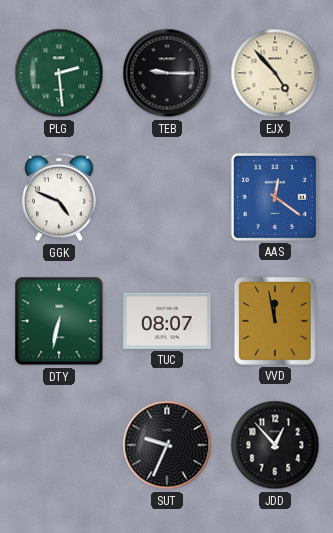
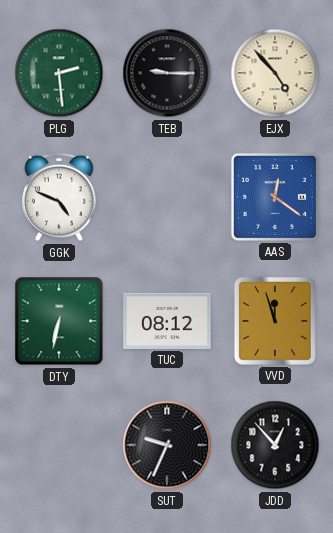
TUC: 08:07 -> 08:12 (167, 321)
VVD: 11:58 -> 11:57 (275, 321)
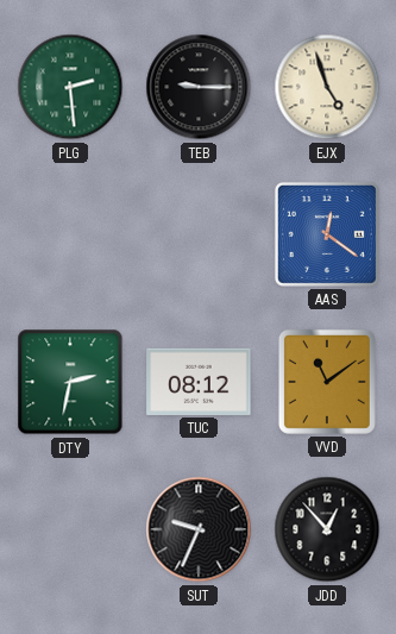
EJX: 4:53 -> 4:57 (327, 87)
GGK: 4:49 -> none (59, 197)
DTY: 6:32 -> 2:32 (70, 382)
VVD: 11:57 -> 11:09 (327, 382)
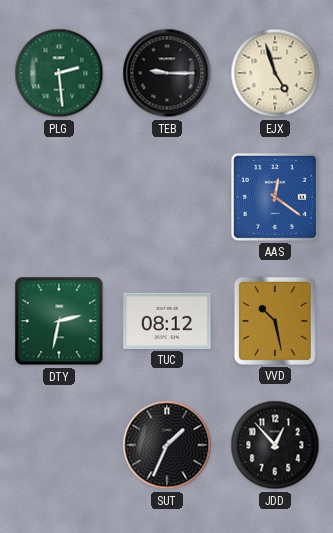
VVD: 11:09 -> 10:28 (275, 321)
SUT: 9:34 -> 1:34 (167, 445)
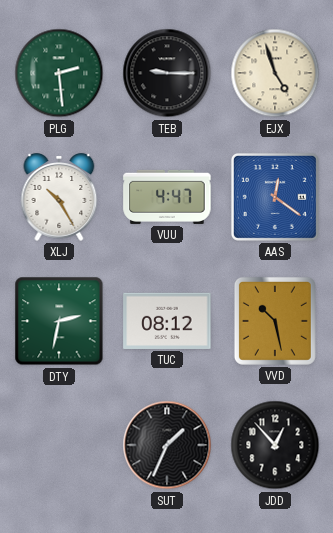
XLJ: none -> 10:25 (59, 197)
VUU: none -> 4:47 (167, 197)
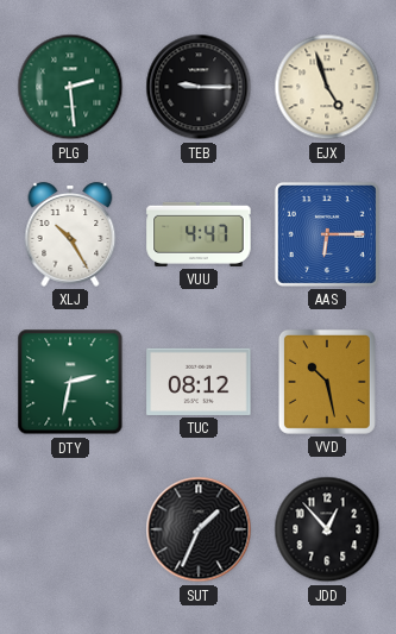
AAS: 12:21 -> 6:15 (327, 234)
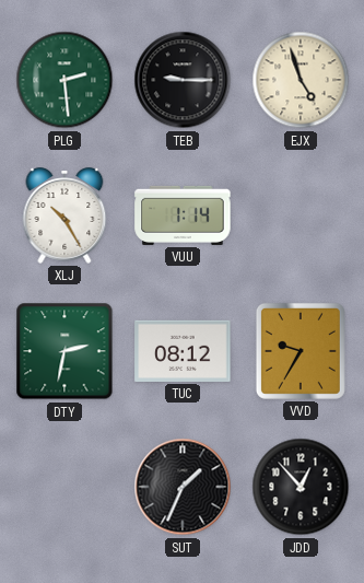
VUU: 4:47 -> 1:14 (183, 215)
AAS: 6:15 -> none (327, 234)
VVD: 10:28 -> 9:35 (301, 351)
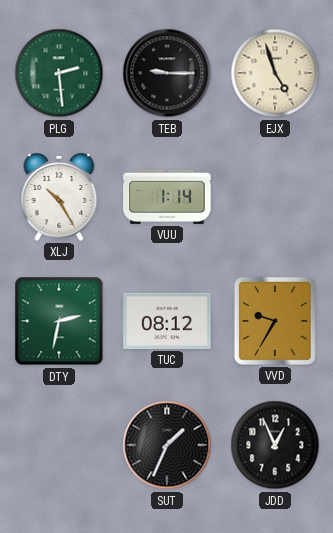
JDD: 12:53 -> 12:56 (275, 445)
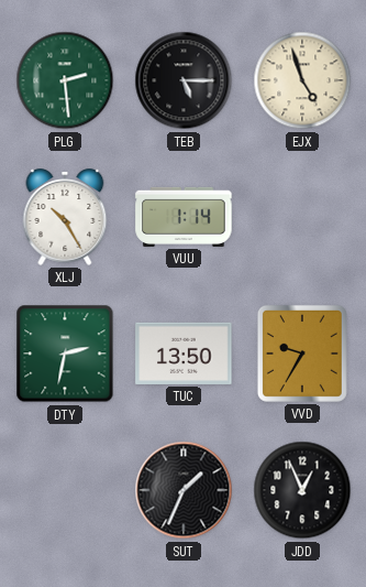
TEB: 9:15 -> 5:15 (184, 80)
TUC: 08:12 -> 13:50 (184, 354)
